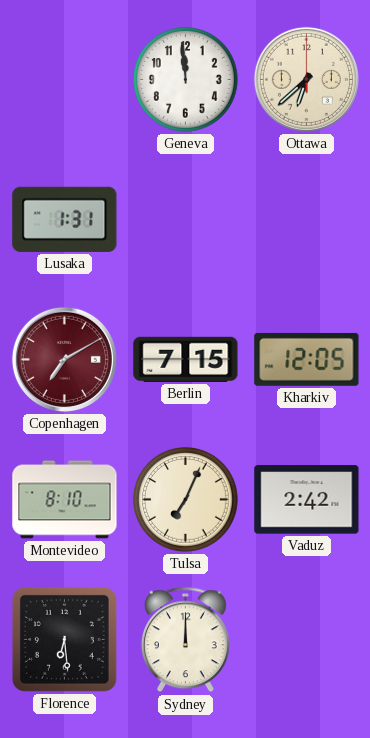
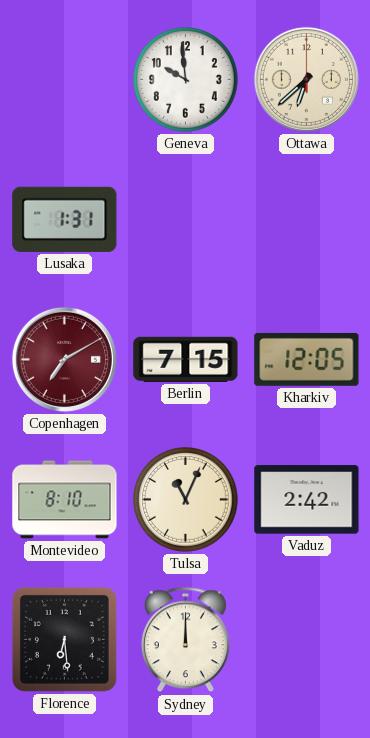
Geneva: 11:59 -> 9:59 (186, 80)
Tulsa: 7:04 -> 11:04 (186, 500)
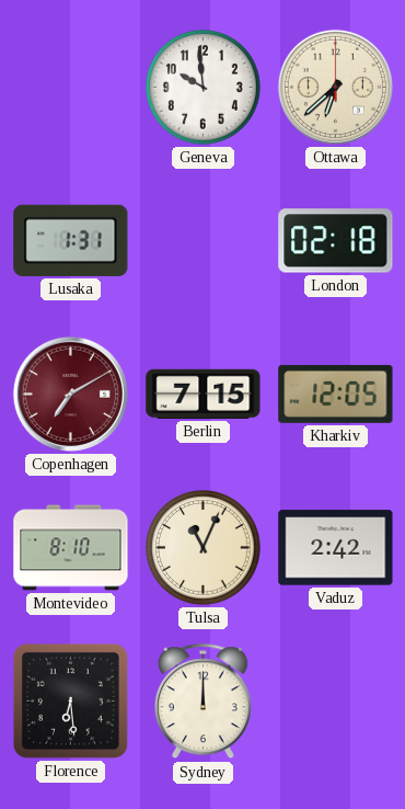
London: none -> 02:18 (336, 241)
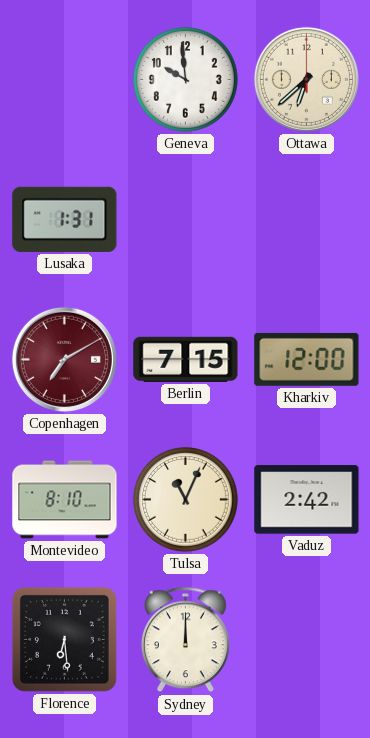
London: 02:18 -> none (336, 241)
Kharkiv: 12:05 -> 12:00 (307, 359)
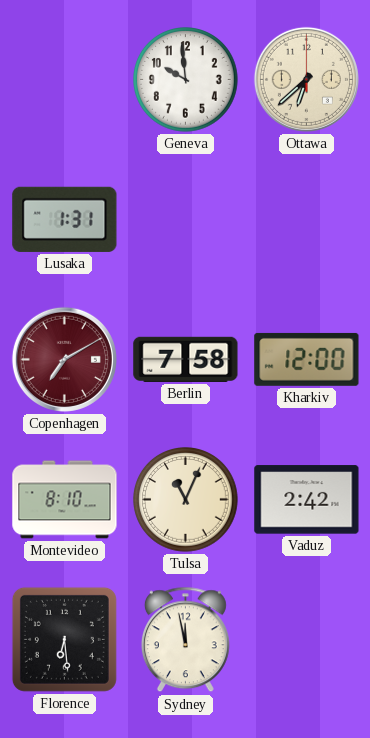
Berlin: 7:15 -> 7:58 (186, 359)
Sydney: 12:00 -> 11:58 (185, 640)
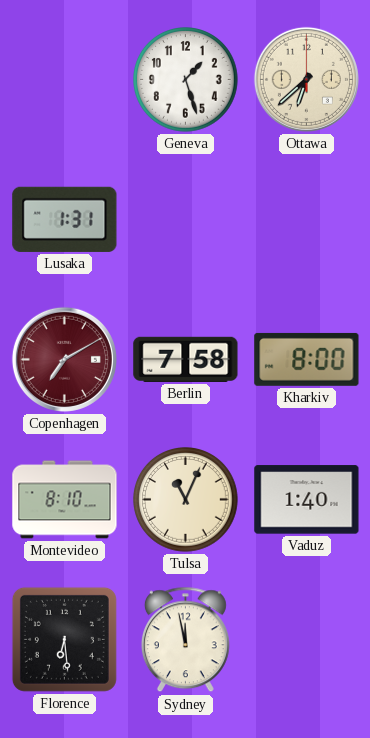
Geneva: 9:59 -> 1:27 (186, 80)
Kharkiv: 12:00 -> 8:00 (307, 359)
Vaduz: 2:42 -> 1:40 (307, 500)
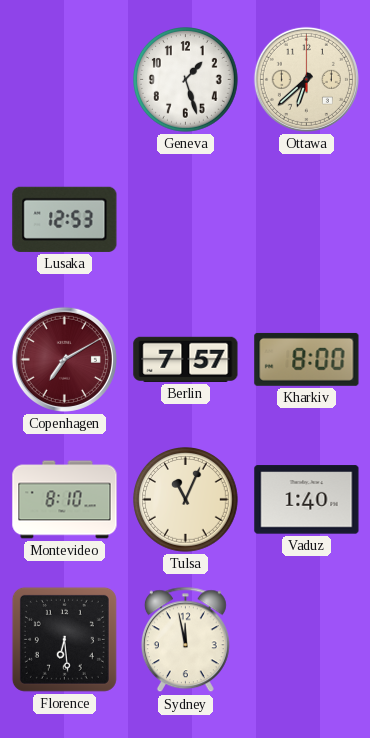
Lusaka: 1:31 -> 12:53 (65, 219)
Berlin: 7:58 -> 7:57 (186, 359)
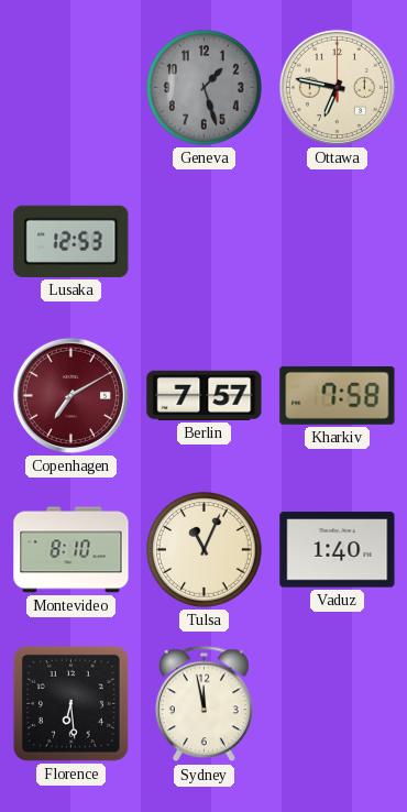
Geneva dial: white -> grey (205, 88)
Ottawa: 6:38 -> 6:47 (337, 87)
Kharkiv: 8:00 -> 7:58 (338, 395)
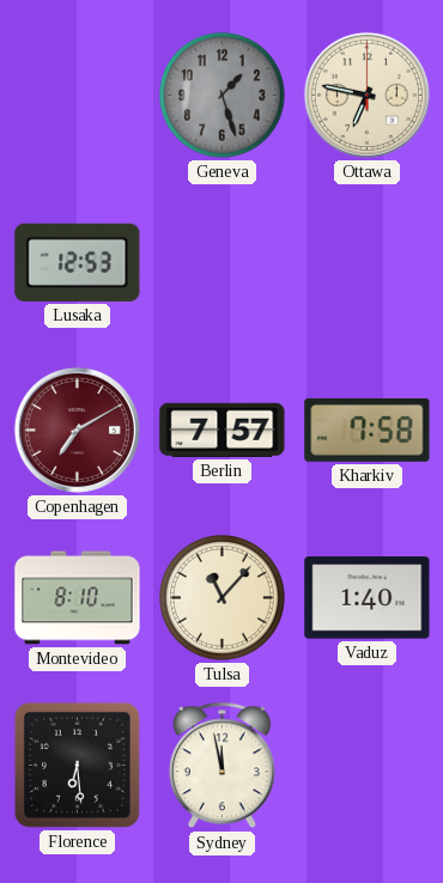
Tulsa: 11:04 -> 11:07 (223, 598)
